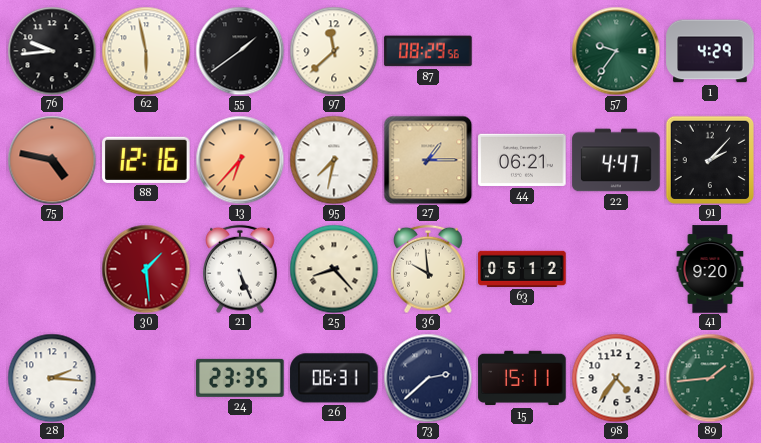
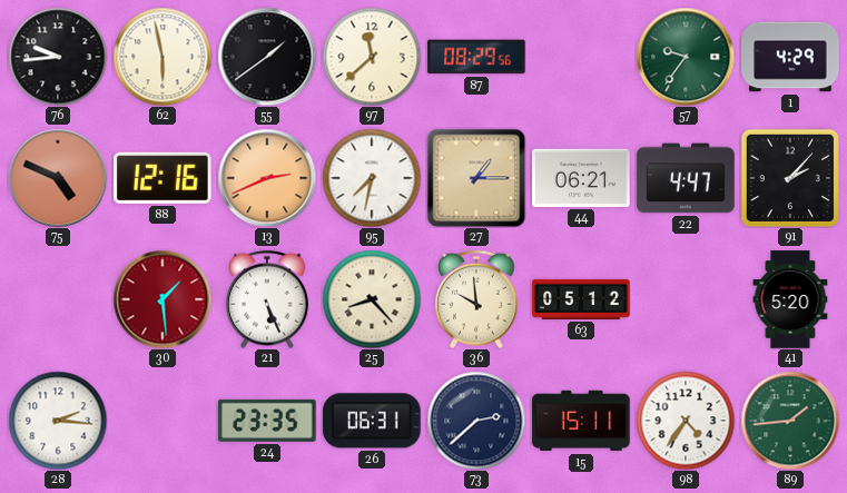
75: 4:47 -> 4:49 (58, 178)
13: 6:37 -> 2:41 (267, 178)
41: 9:20 -> 5:20 (790, 299)
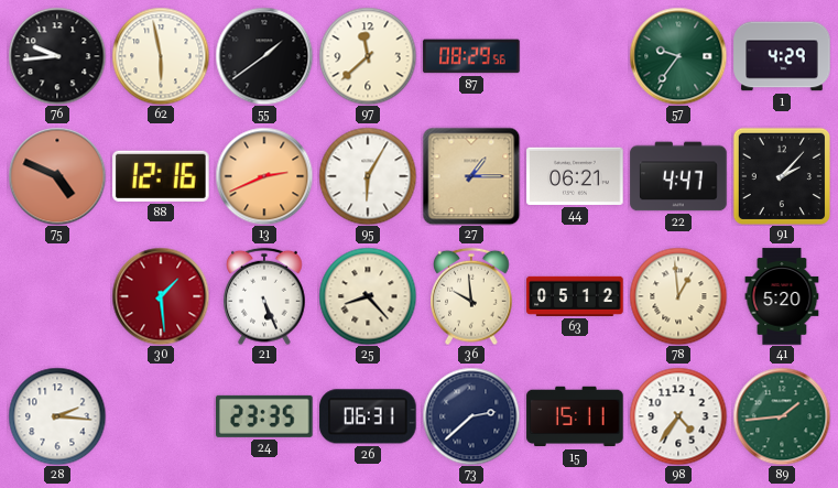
95: 7:32 -> 6:05 (368, 176)
78: none -> 12:59 (678, 296)
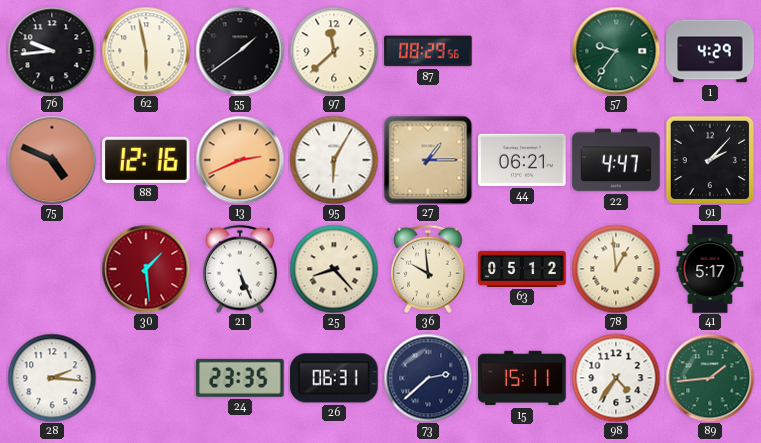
41: 5:20 -> 5:17 (710, 269)
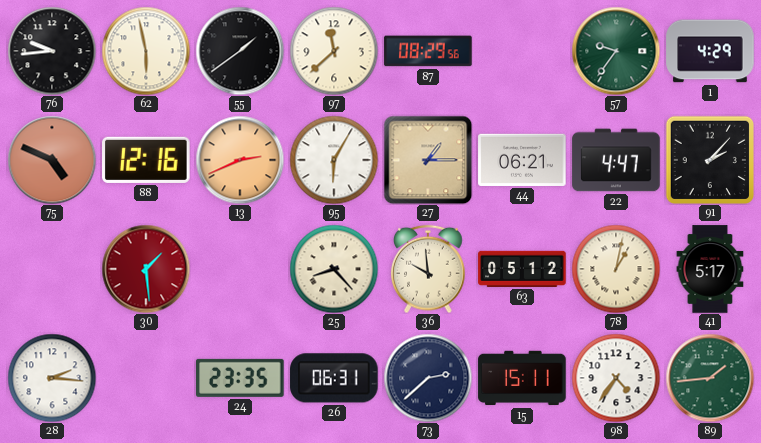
21: 5:26 -> none (241, 269)
78: 12:59 -> 1:02 (616, 269)
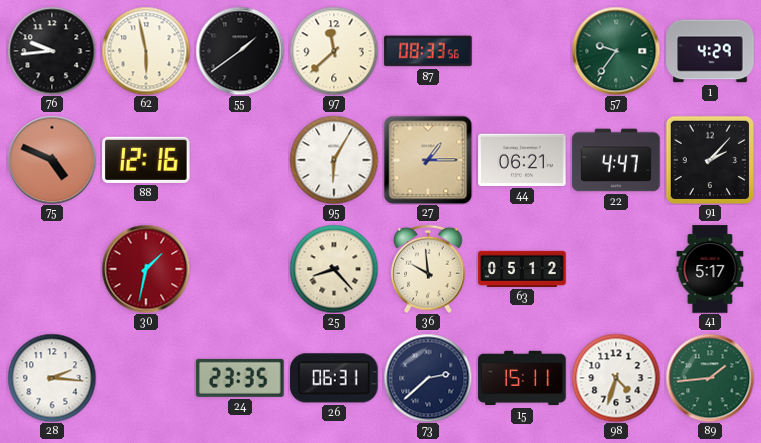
87: 08:29 -> 08:33 (428, 51)
13: 2:41 -> none (240, 160)
30: 1:29 -> 1:32 (146, 269)
78: 1:02 -> none (616, 269)
98: 4:36 -> 4:33 (616, 378)
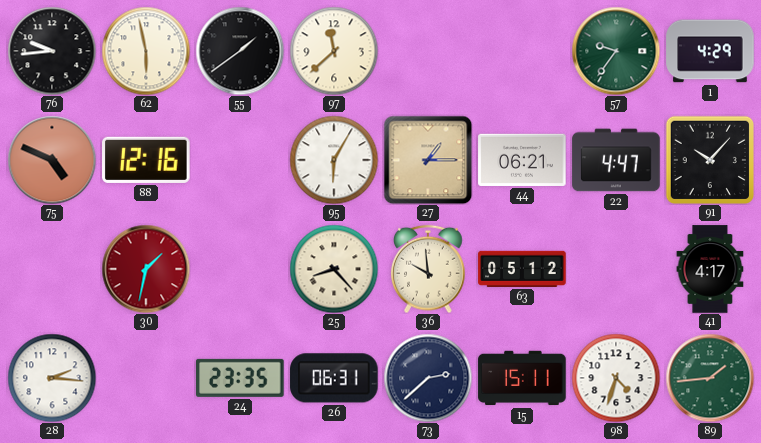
87: 08:33 -> none (428, 51)
91: 2:07 -> 10:07 (709, 159)
41: 5:17 -> 4:17 (710, 269)
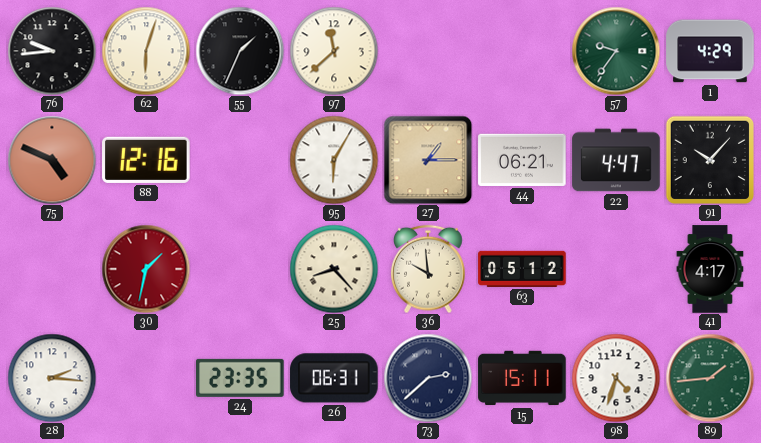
62: 5:58 -> 6:03 (146, 51)
55: 1:39 -> 1:34 (240, 51)
